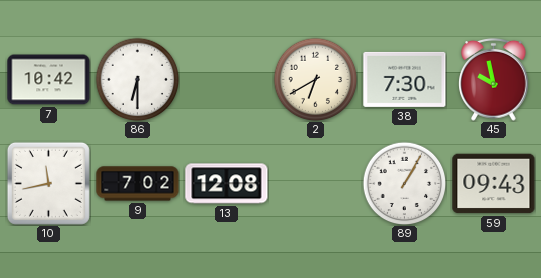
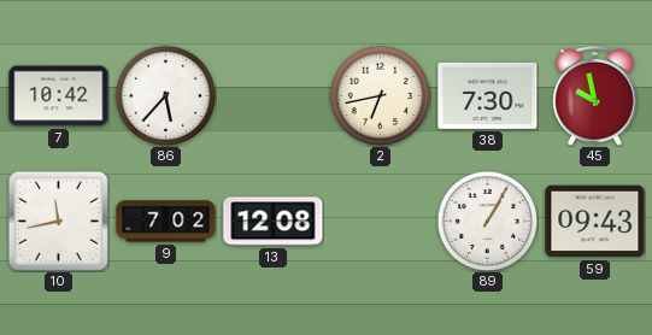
86: 6:30 -> 5:37 (165, 95)
2: 6:40 -> 6:43 (380, 95)
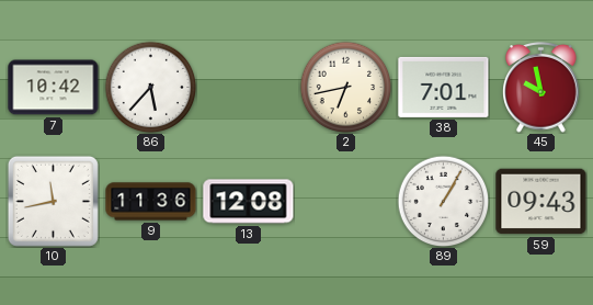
38: 7:30 -> 7:01 (444, 87)
9: 7:02 -> 11:36 (151, 202)
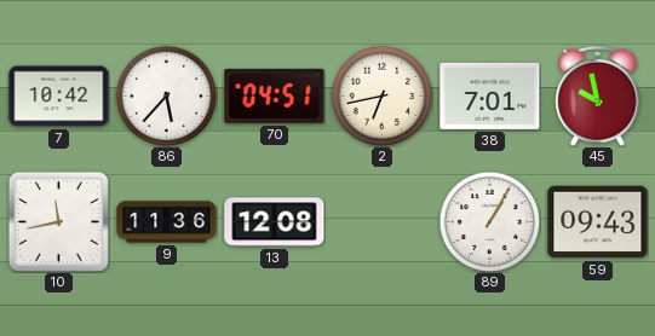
70: none -> 04:51 (275, 95)
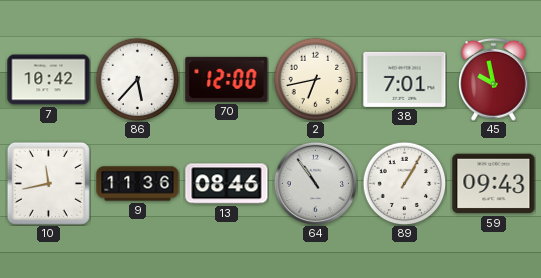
70: 04:51 -> 12:00 (227, 79)
13: 12:08 -> 08:46 (227, 184)
64: none -> 10:54 (315, 183)
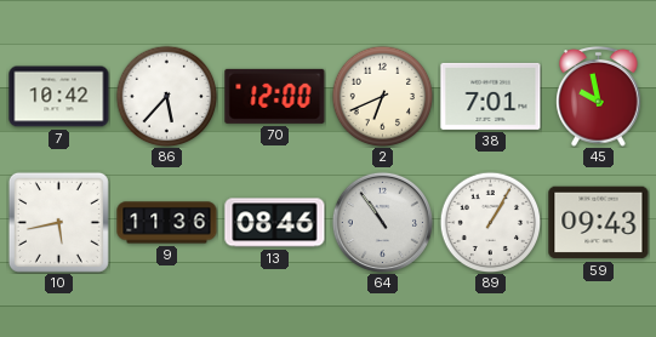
2: 6:43 -> 6:41 (382, 96)
10: 11:43 -> 5:43 (58, 222)
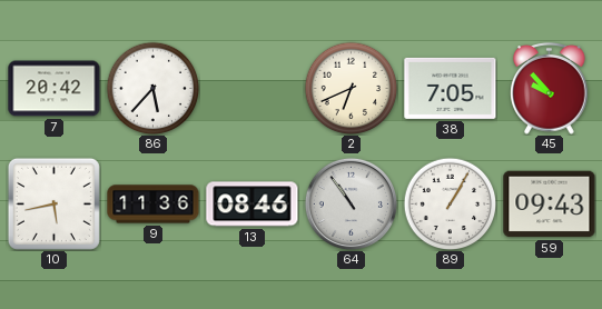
7: 10:42 -> 20:42 (55, 89)
70: 12:00 -> none (275, 96)
38: 7:01 -> 7:05 (451, 88)
45: 9:58 -> 9:53 (550, 89)
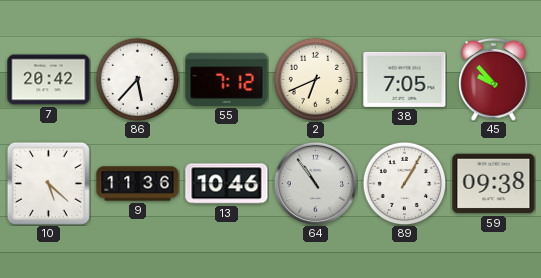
55: none -> 7:12 (227, 79)
10: 5:43 -> 5:22 (48, 183)
13: 08:46 -> 10:46 (227, 184)
59: 09:43 -> 09:38 (494, 184)
